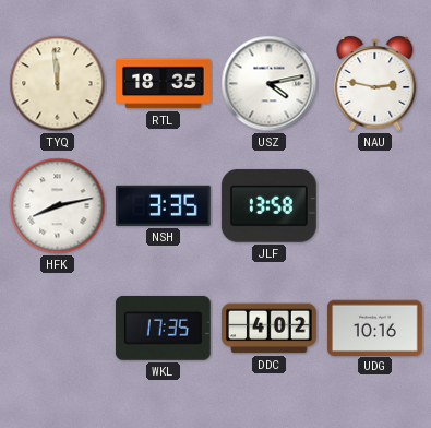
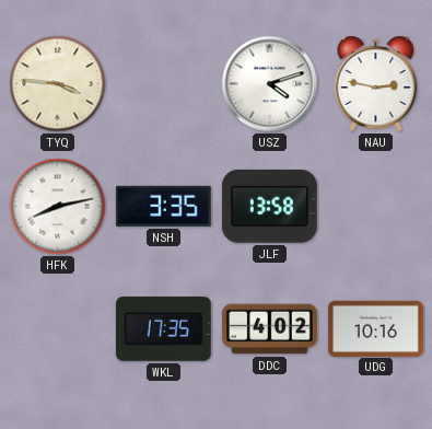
TYQ: 11:59 -> 3:46 (58, 84)
RTL: 18:35 -> none (164, 84)
USZ: 4:13 -> 4:12 (270, 84)
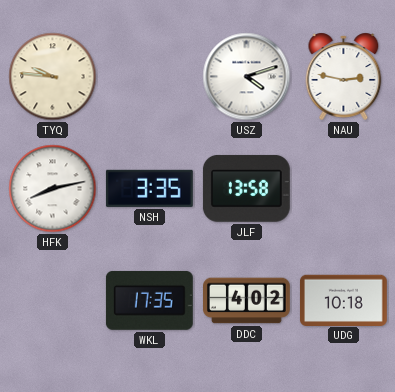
TYQ: 3:46 -> 9:46 (53, 77)
UDG: 10:16 -> 10:18 (344, 300)
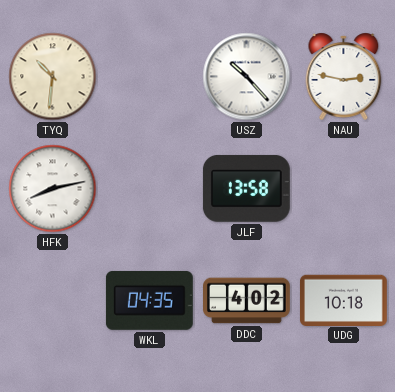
TYQ: 9:46 -> 10:31 (53, 77)
USZ: 4:12 -> 10:23 (247, 77)
NSH: 3:35 -> none (149, 188)
WKL: 17:35 -> 04:35 (149, 300)
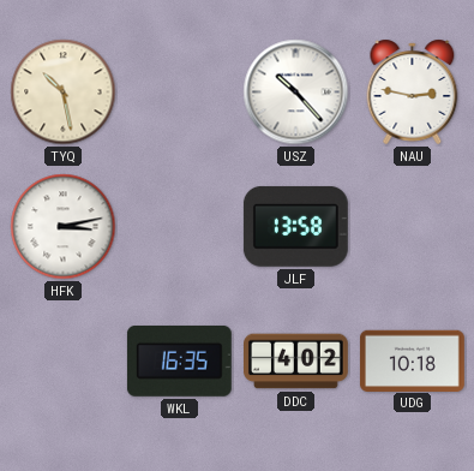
TYQ: 10:31 -> 10:28 (64, 93)
HFK: 8:13 -> 3:13 (64, 227)
WKL: 04:35 -> 16:35 (179, 360)
